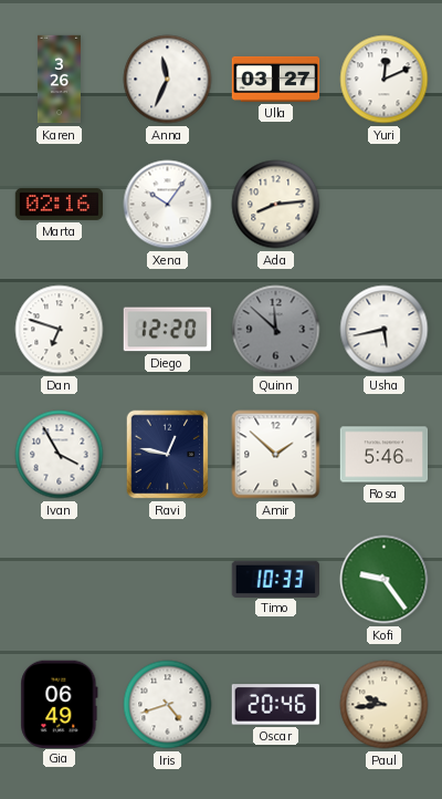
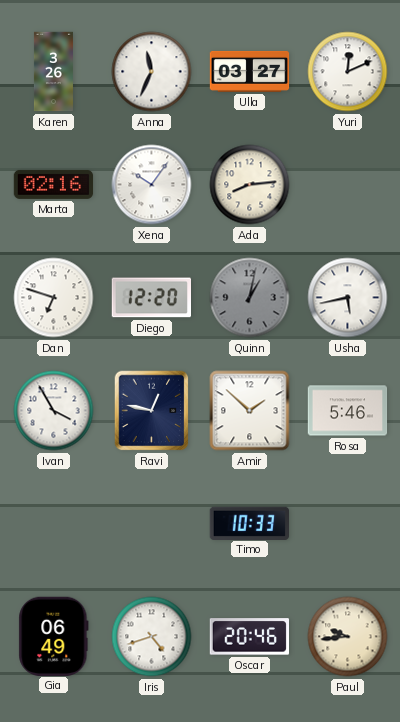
Quinn: 11:52 -> 1:02 (250, 298)
Kofi: 9:24 -> none (385, 580)
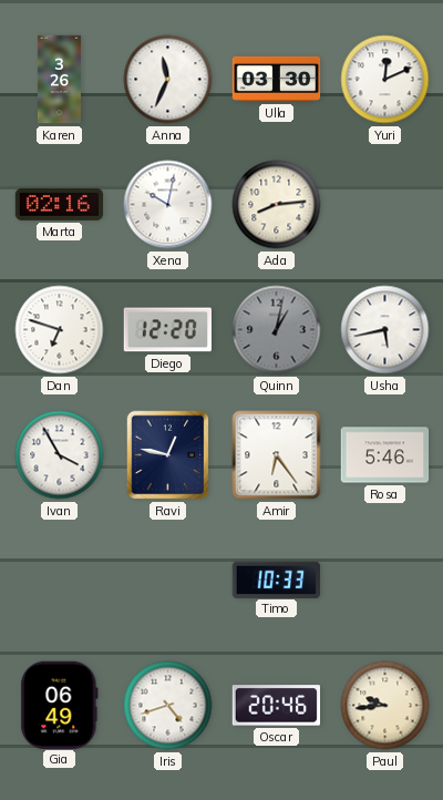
Ulla: 03:27 -> 03:30 (277, 79)
Xena: 10:06 -> 10:02 (168, 205)
Amir: 1:52 -> 6:24 (277, 455)
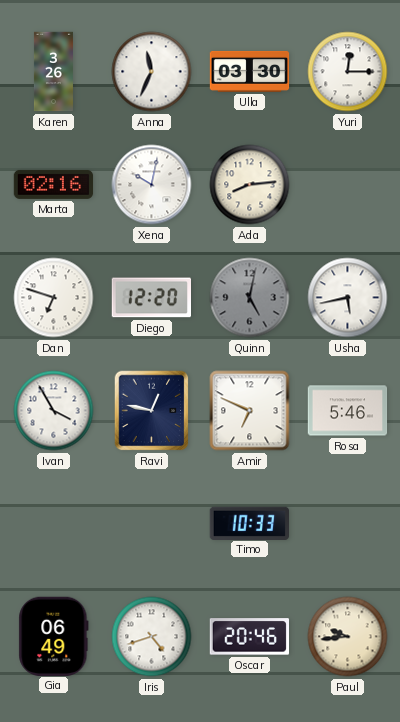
Yuri: 12:11 -> 12:15 (348, 72)
Quinn: 1:02 -> 5:02 (250, 298)
Amir: 6:24 -> 6:49 (250, 411)
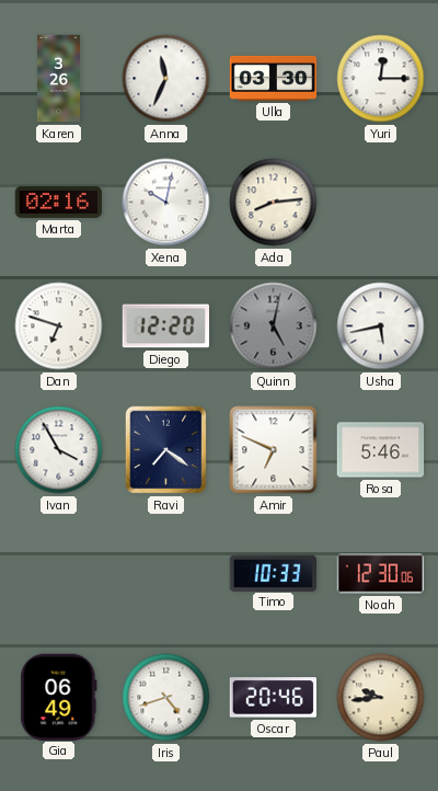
Ravi: 12:47 -> 7:21 (166, 450)
Noah: none -> 12:30 (381, 574)
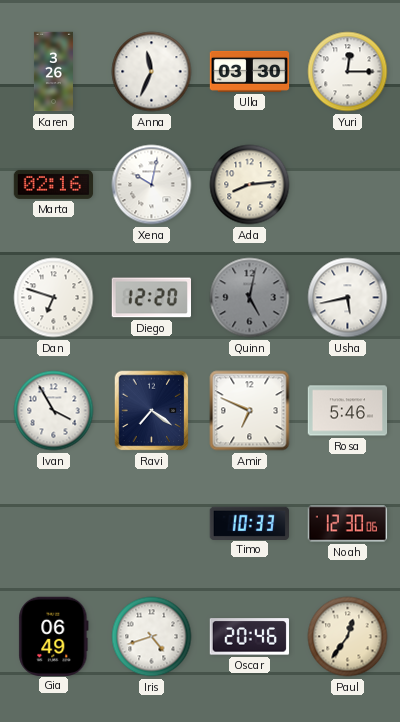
Paul: 9:44 -> 12:36 (348, 637)
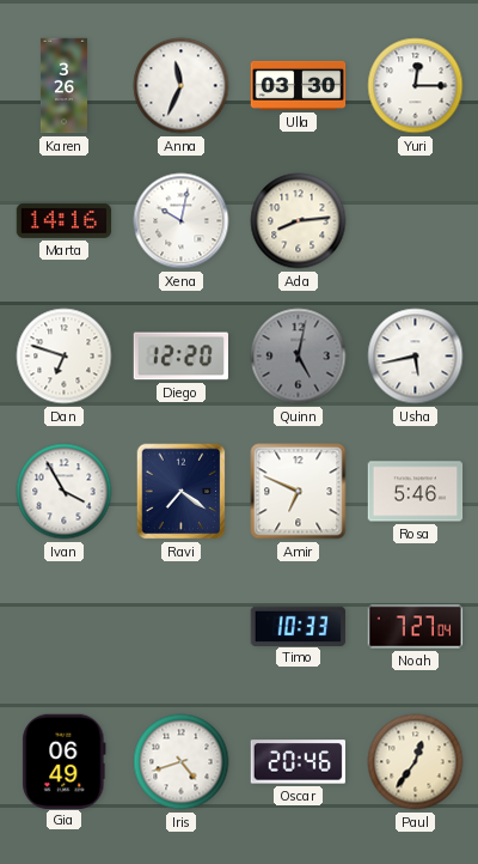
Marta: 02:16 -> 14:16 (65, 220)
Noah: 12:30 -> 7:27 (416, 627)
